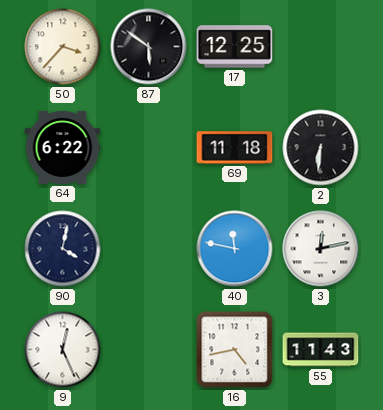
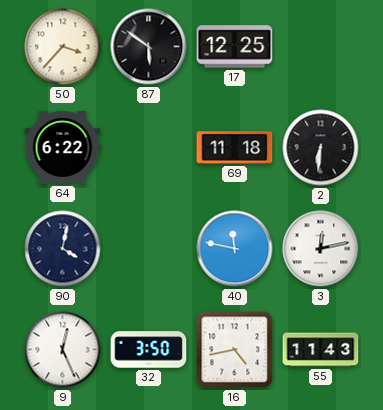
32: none -> 3:50 (149, 350)
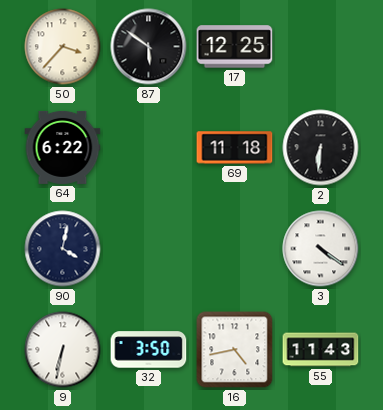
40: 11:47 -> none (235, 249)
3: 12:13 -> 4:21 (321, 249)
9: 12:26 -> 6:32 (63, 350)
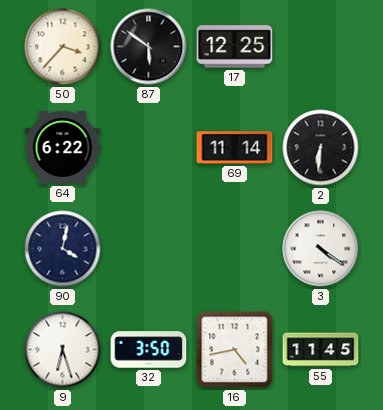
69: 11:18 -> 11:14 (235, 148)
9: 6:32 -> 6:27 (63, 350)
55: 11:43 -> 11:45 (321, 350)
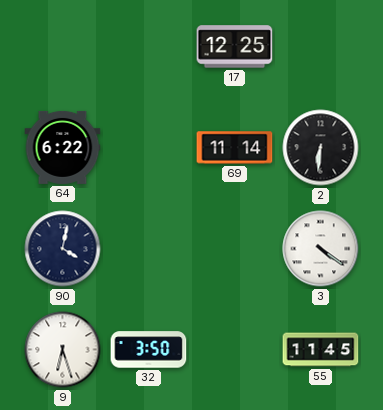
50: 3:37 -> none (63, 47)
87: 5:51 -> none (149, 47)
16: 4:43 -> none (235, 350)
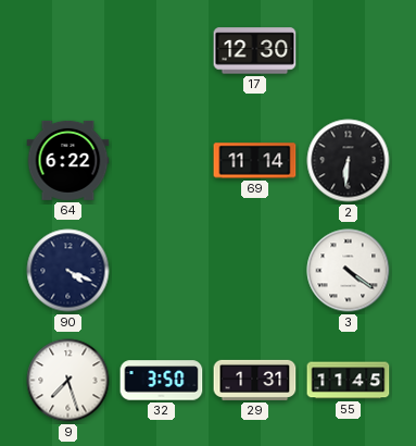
17: 12:25 -> 12:30 (255, 51)
90: 4:02 -> 4:19 (68, 271)
9: 6:27 -> 7:27 (68, 381)
29: none -> 1:31 (255, 380)
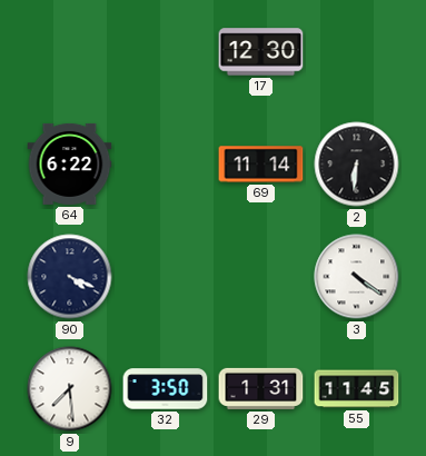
9: 7:27 -> 7:29 (70, 389)
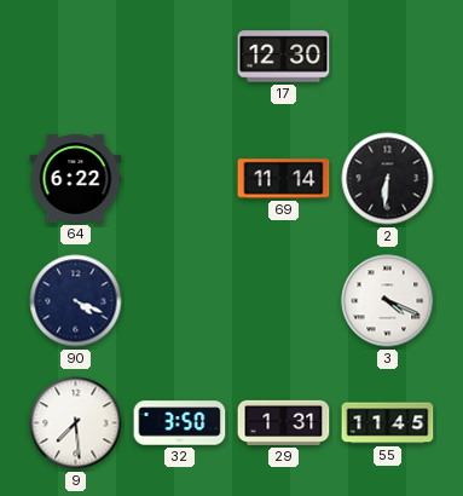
3: 4:21 -> 4:19 (388, 301)
